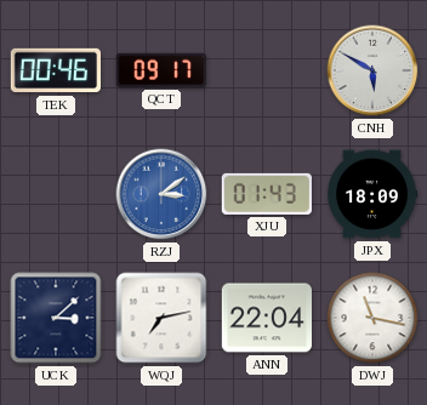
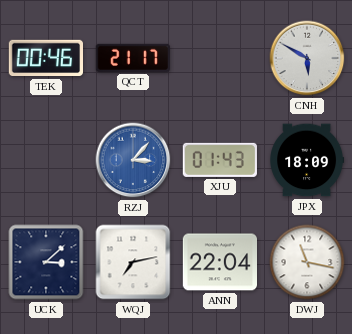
QCT: 09:17 -> 21:17 (133, 58)
RZJ: 3:09 -> 3:07 (133, 160)
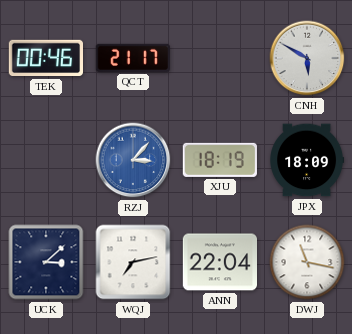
XJU: 01:43 -> 18:19 (220, 160)
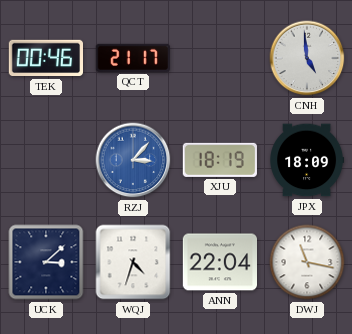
CNH: 5:50 -> 4:59 (307, 58)
WQJ: 7:13 -> 4:33 (133, 262)
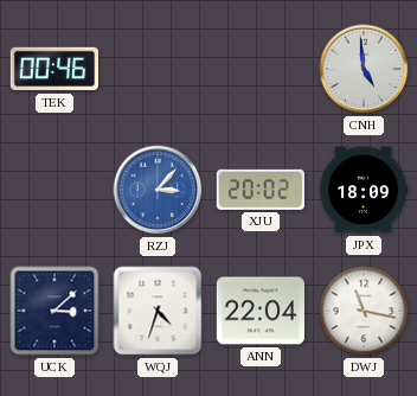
QCT: 21:17 -> none (133, 58)
XJU: 18:19 -> 20:02 (261, 190)
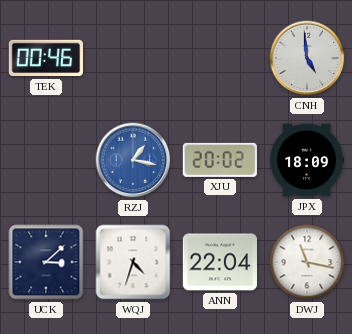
RZJ: 3:07 -> 1:17 (133, 160)
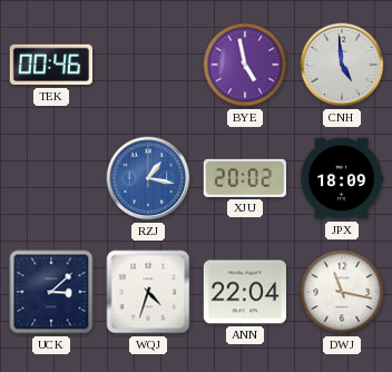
BYE: none -> 4:58 (245, 65)
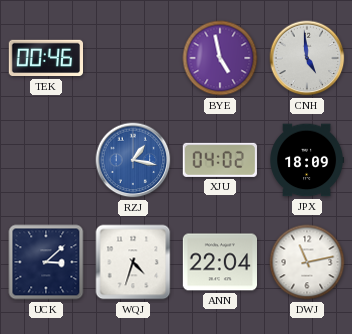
XJU: 20:02 -> 04:02 (220, 160)
DWJ: 11:17 -> 11:13 (307, 262)
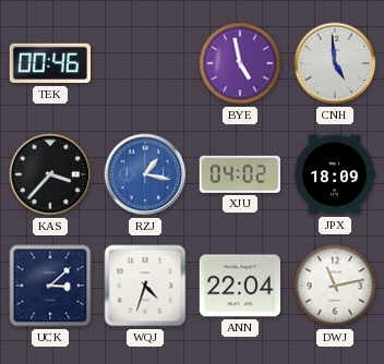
KAS: none -> 3:37 (50, 174)
